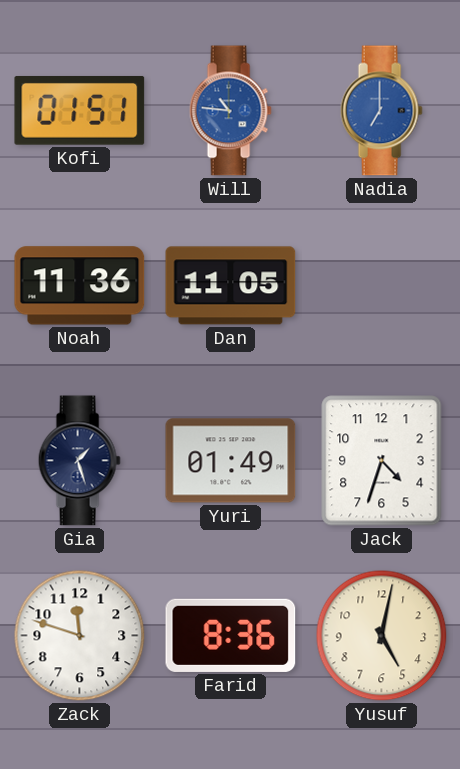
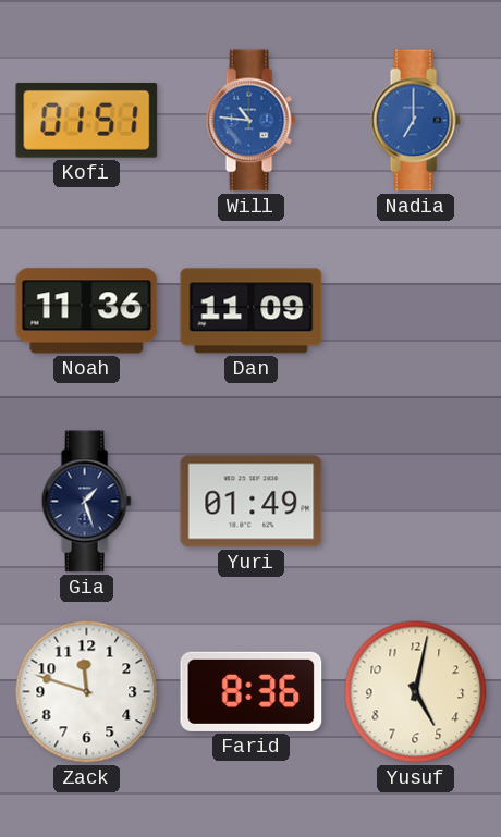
Dan: 11:05 -> 11:09 (252, 311)
Jack: 4:33 -> none (382, 461)
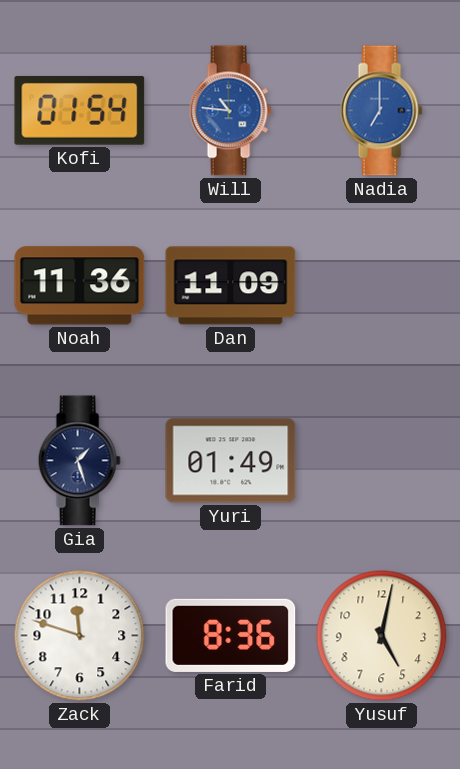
Kofi: 01:51 -> 01:54 (80, 110)
